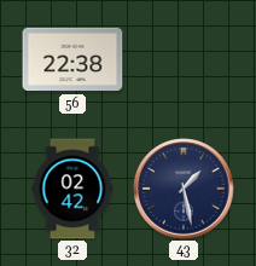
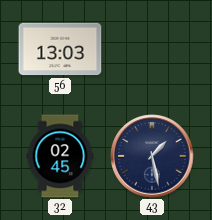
56: 22:38 -> 13:03 (60, 49)
32: 02:42 -> 02:45 (60, 156)
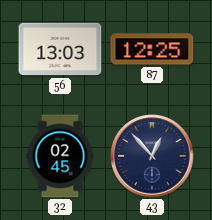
87: none -> 12:25 (152, 49)
43: 1:28 -> 12:53 (152, 156)
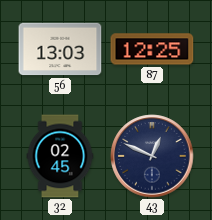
43: 12:53 -> 12:49 (152, 156)
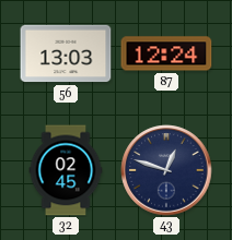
87: 12:25 -> 12:24 (166, 53)
43: 12:49 -> 12:48 (166, 170)
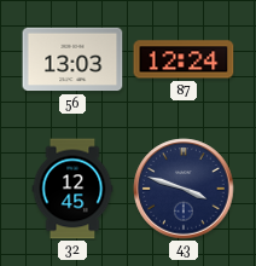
32: 02:45 -> 12:45 (72, 189)
43: 12:48 -> 3:48 (184, 189)
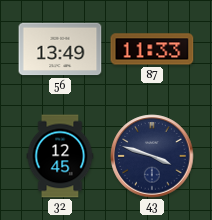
56: 13:03 -> 13:49 (60, 49)
87: 12:24 -> 11:33 (152, 49)
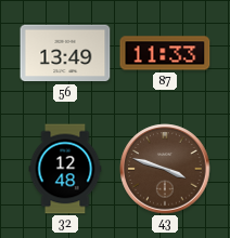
32: 12:45 -> 12:48 (65, 169)
43 dial: navy -> brown (165, 169)
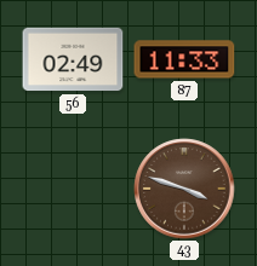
56: 13:49 -> 02:49 (73, 59)
32: 12:48 -> none (65, 169)
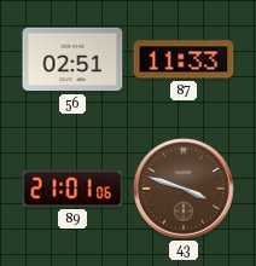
56: 02:49 -> 02:51 (72, 59)
89: none -> 21:01 (72, 189)
